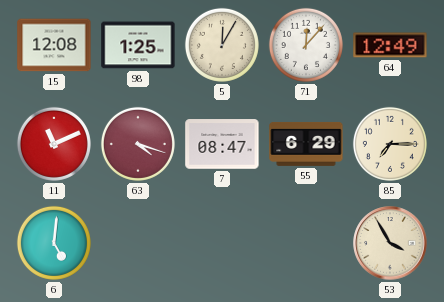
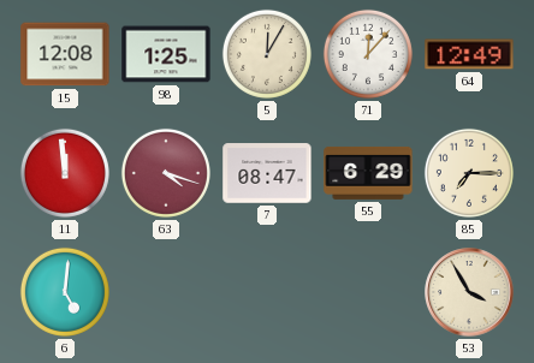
11: 11:11 -> 11:59 (65, 173)
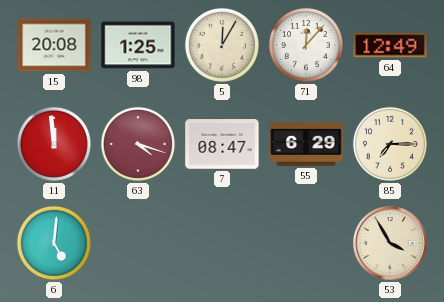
15: 12:08 -> 20:08 (54, 45)
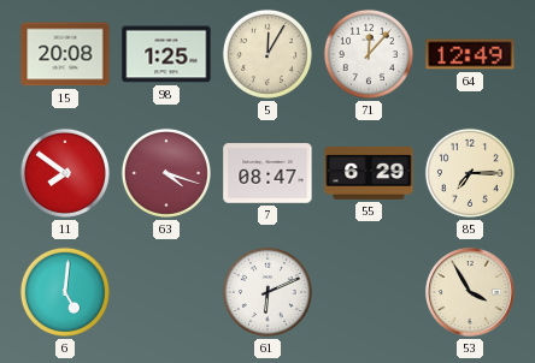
11: 11:59 -> 7:51 (65, 173)
61: none -> 6:11 (267, 292)
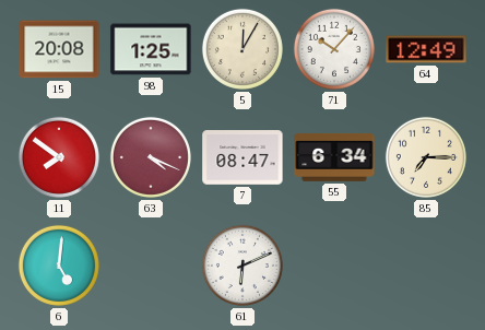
71: 12:07 -> 10:07 (334, 49)
63: 4:18 -> 4:19 (151, 157)
55: 6:29 -> 6:34 (334, 157)
53: 3:55 -> none (470, 292)
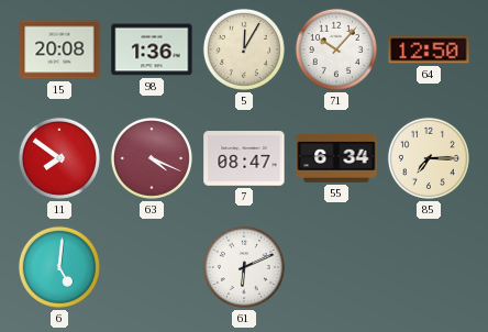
98: 1:25 -> 1:36 (152, 49)
64: 12:49 -> 12:50 (429, 49)
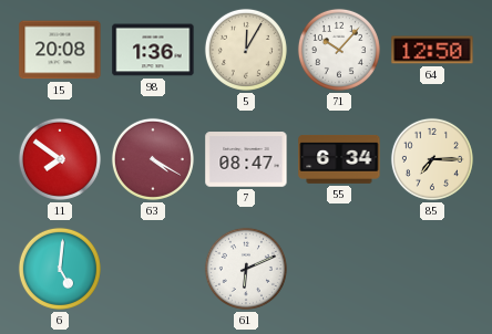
63: 4:19 -> 4:20 (153, 159)
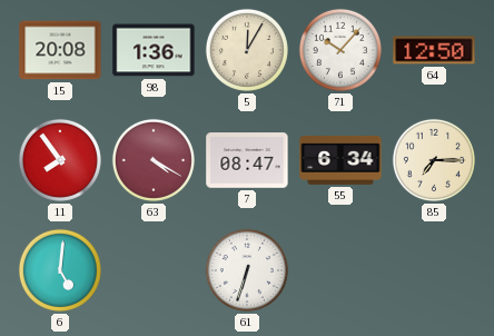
11: 7:51 -> 7:54 (60, 160)
61: 6:11 -> 6:33 (247, 270)
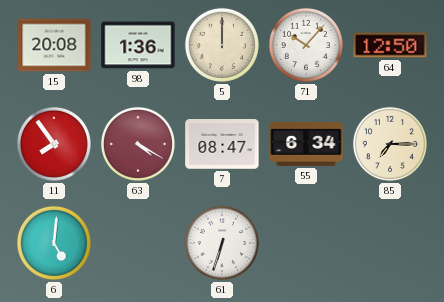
5: 12:05 -> 12:00 (222, 45)
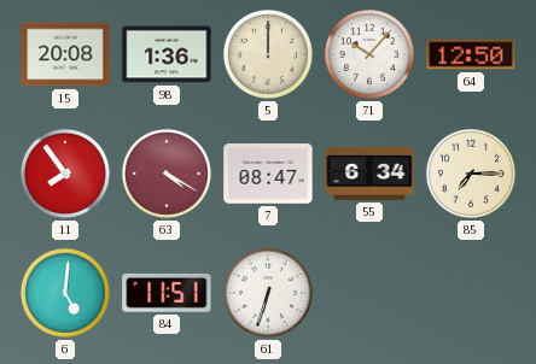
84: none -> 11:51 (167, 293)
